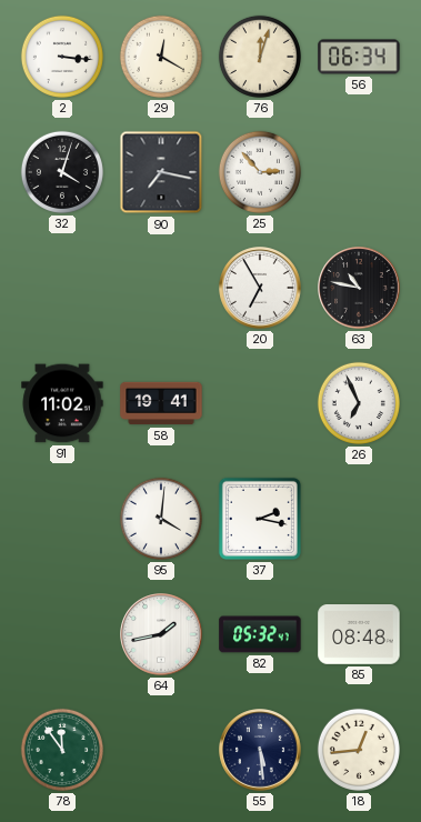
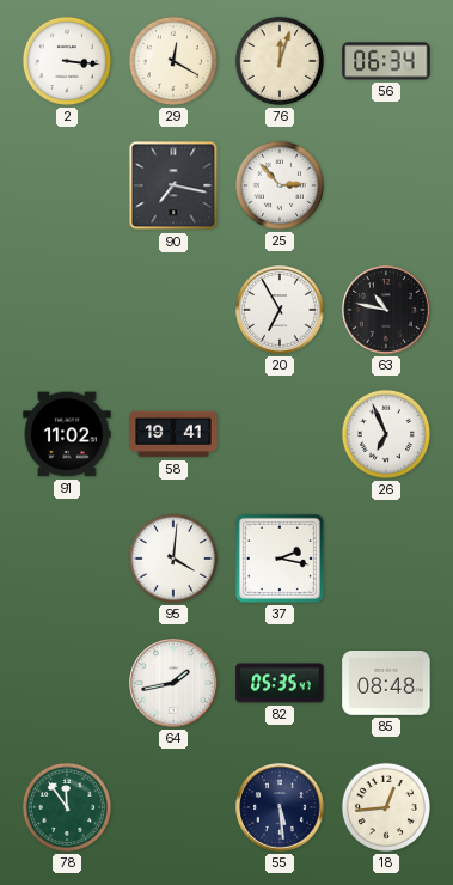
32: 4:03 -> none (62, 172)
82: 05:32 -> 05:35 (280, 683)
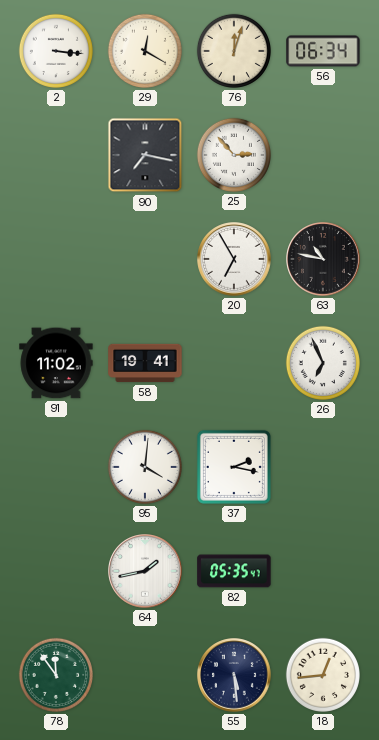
85: 08:48 -> none (386, 683)
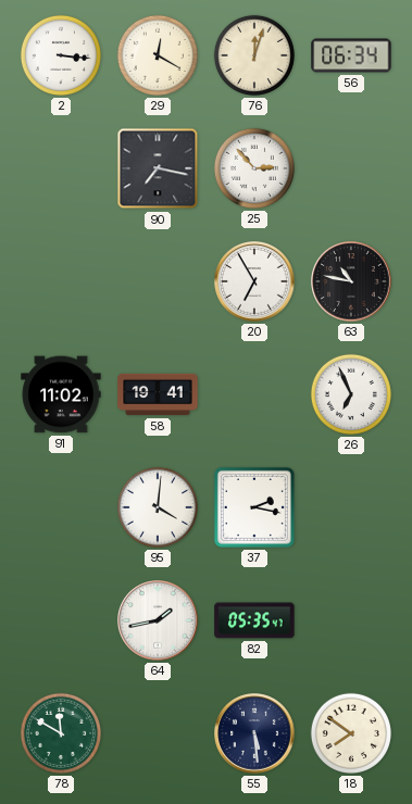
78: 11:54 -> 11:50 (61, 733)
18: 12:44 -> 7:51 (351, 733)
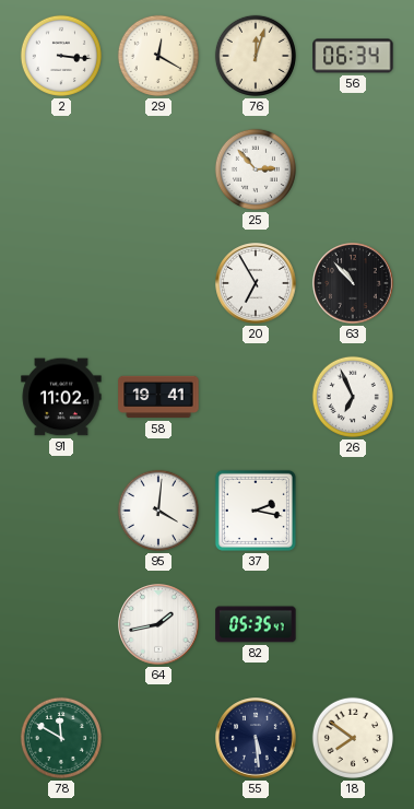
90: 7:17 -> none (158, 168)
63: 10:47 -> 10:53 (353, 283)
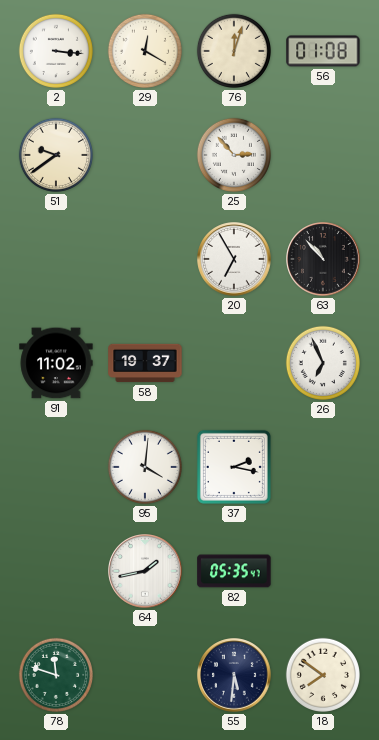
56: 06:34 -> 01:08 (323, 51)
51: none -> 9:39 (56, 155)
58: 19:41 -> 19:37 (145, 363)
78: 11:50 -> 11:48 (56, 675)
55: 5:29 -> 5:31 (234, 675)
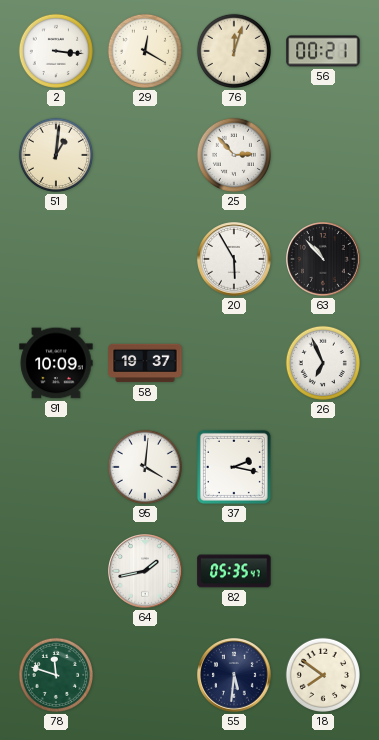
56: 01:08 -> 00:21 (323, 51)
51: 9:39 -> 1:01 (56, 155)
20: 6:55 -> 5:55 (234, 259)
91: 11:02 -> 10:09 (56, 363)
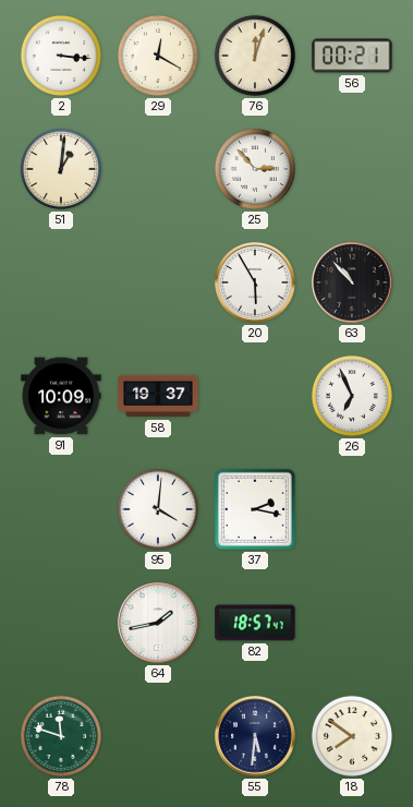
82: 05:35 -> 18:57 (255, 623)
